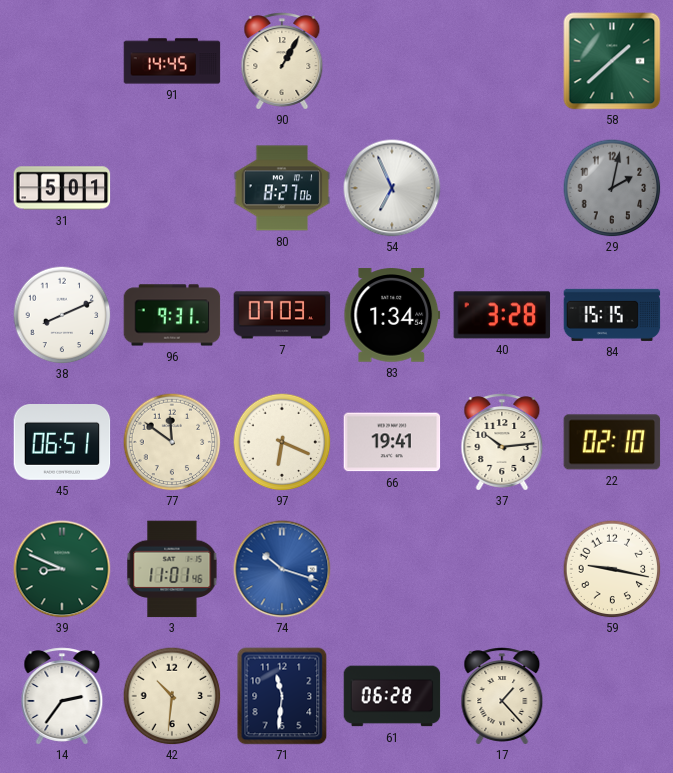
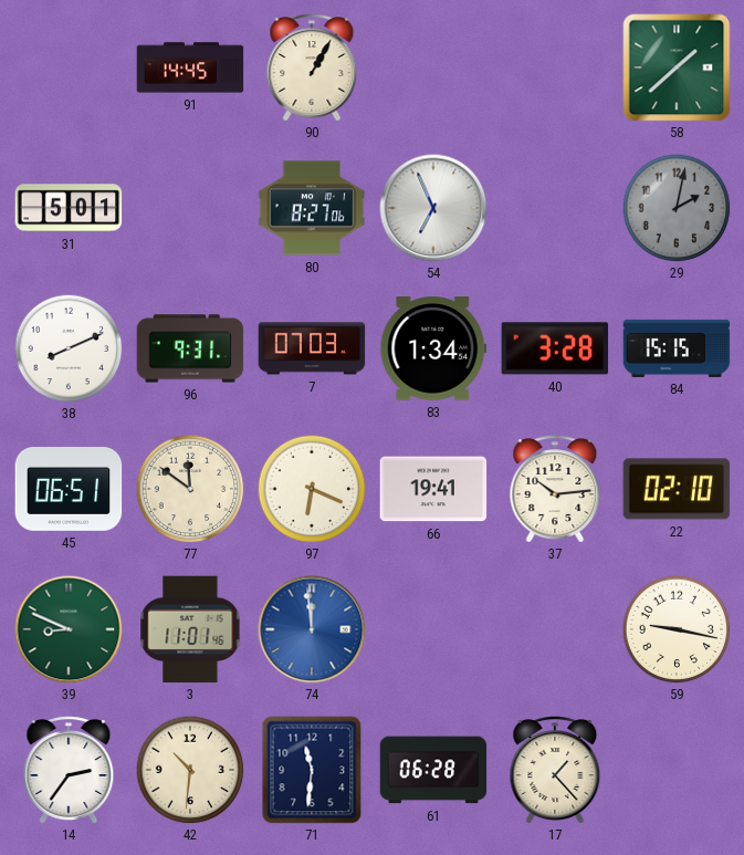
74: 10:18 -> 11:59 (312, 629)
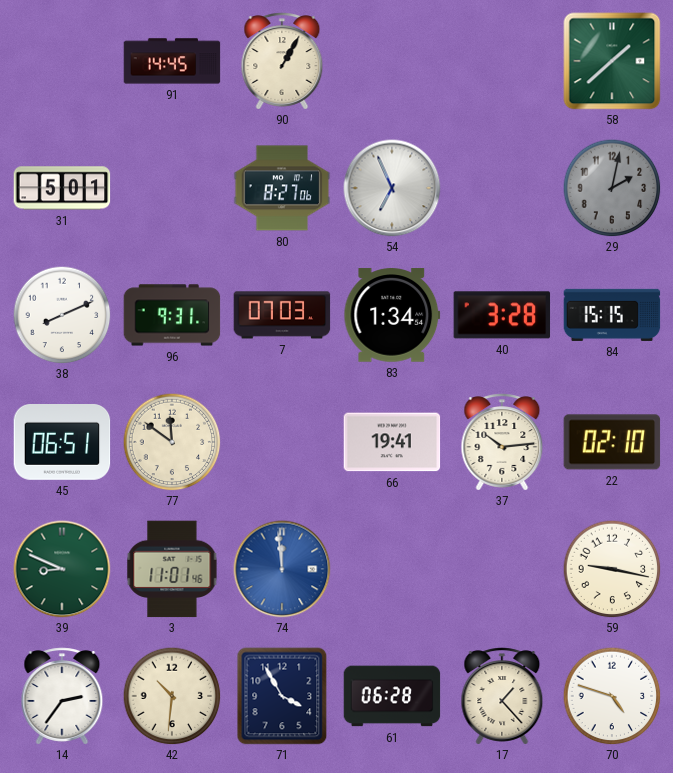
97: 6:19 -> none (312, 489)
71: 11:31 -> 3:55 (282, 696)
70: none -> 4:48 (612, 696)
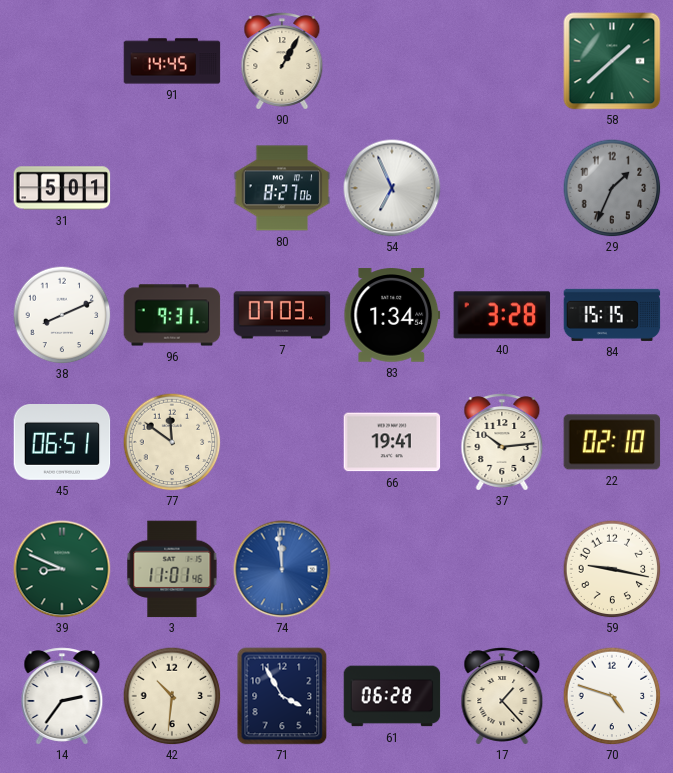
29: 2:02 -> 1:34 (612, 188)
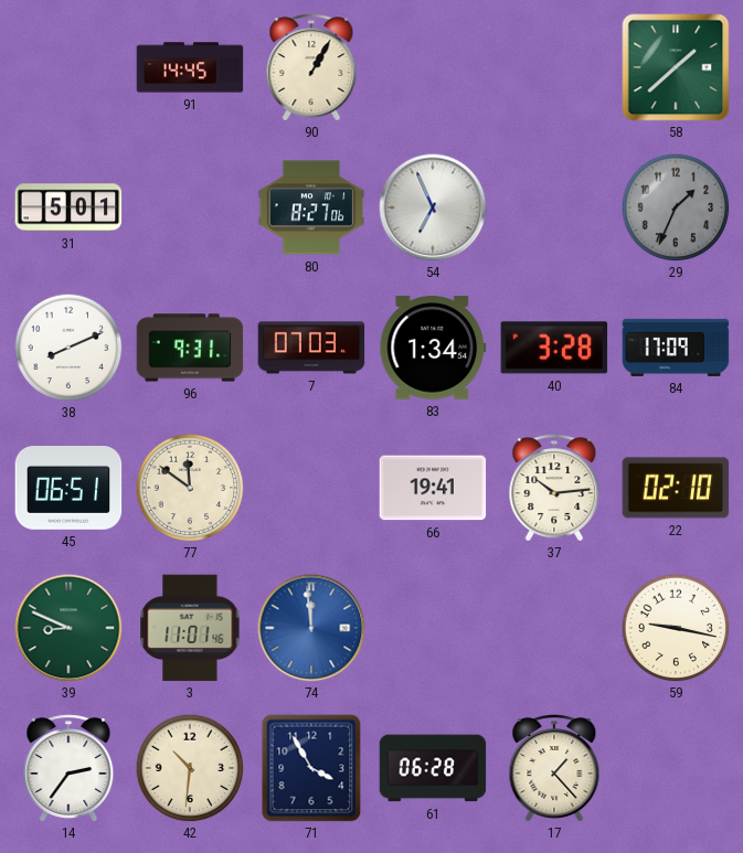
84: 15:15 -> 17:09 (676, 348)
70: 4:48 -> none (612, 696)
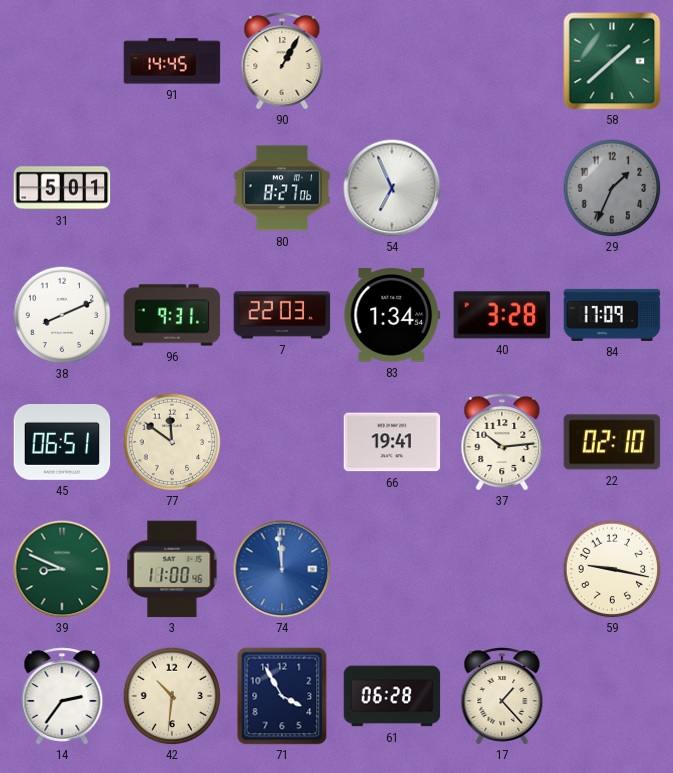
7: 07:03 -> 22:03 (282, 315)
3: 11:01 -> 11:00 (172, 569)
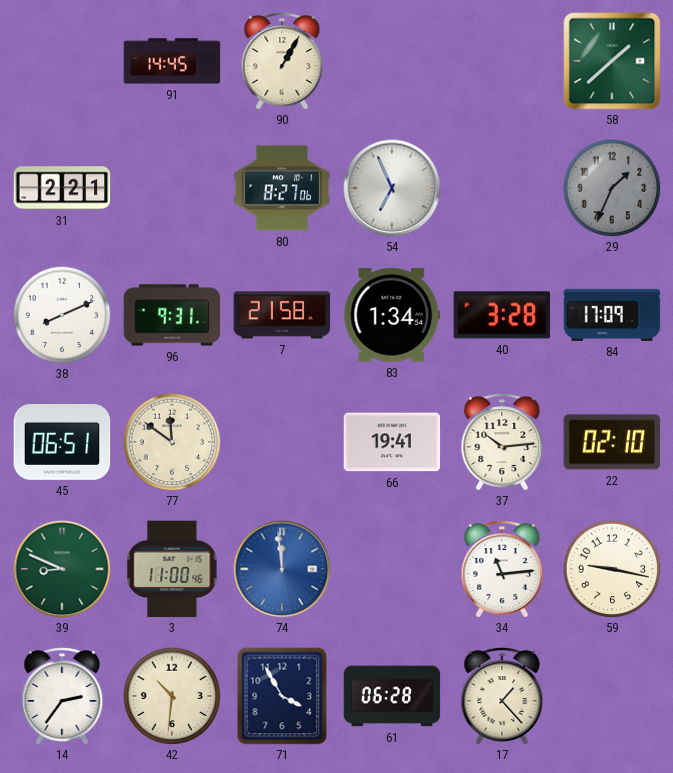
31: 5:01 -> 2:21 (62, 188)
7: 22:03 -> 21:58 (282, 315)
34: none -> 11:14 (502, 569)
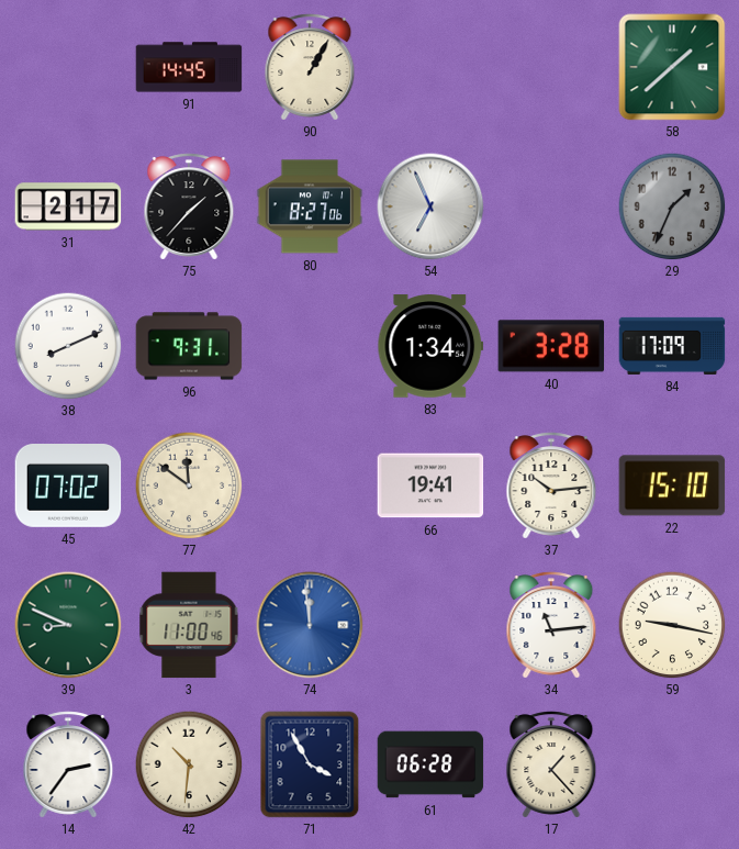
31: 2:21 -> 2:17 (68, 206)
75: none -> 1:37 (189, 206)
7: 21:58 -> none (282, 315)
45: 06:51 -> 07:02 (68, 487)
22: 02:10 -> 15:10 (672, 485)
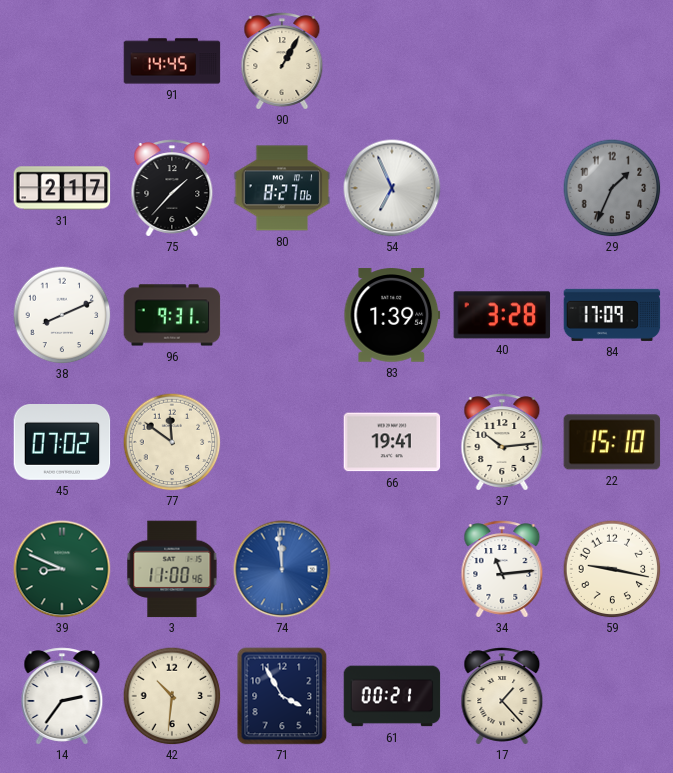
58: 1:38 -> none (672, 67)
83: 1:34 -> 1:39 (392, 315)
61: 06:28 -> 00:21 (392, 696)
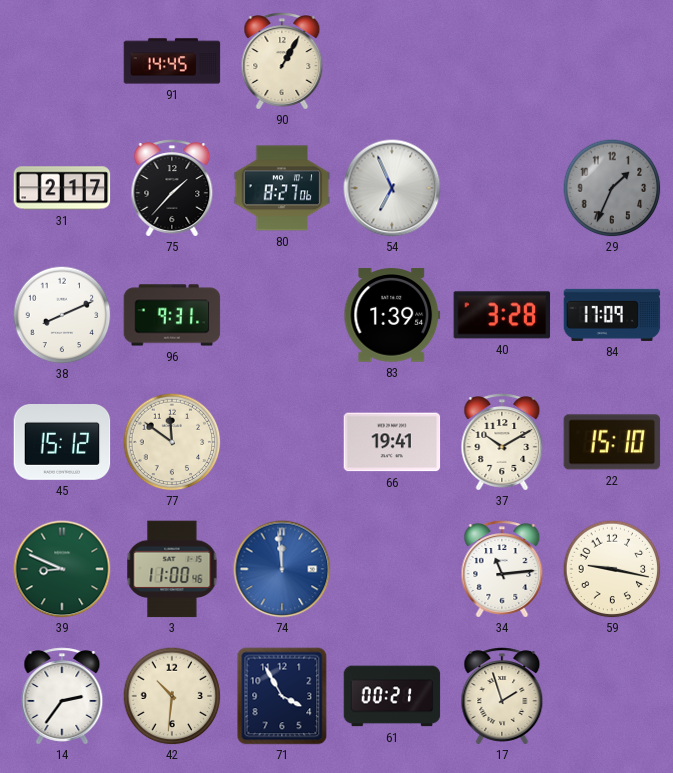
45: 07:02 -> 15:12 (62, 443)
37: 10:14 -> 10:10 (502, 442)
17: 1:23 -> 1:57 (502, 696)
